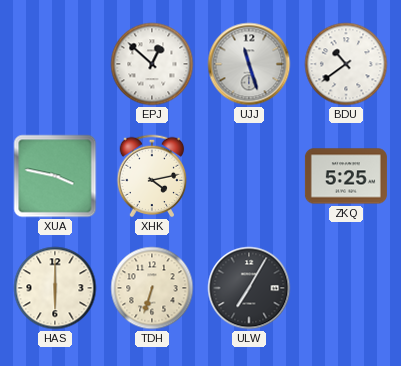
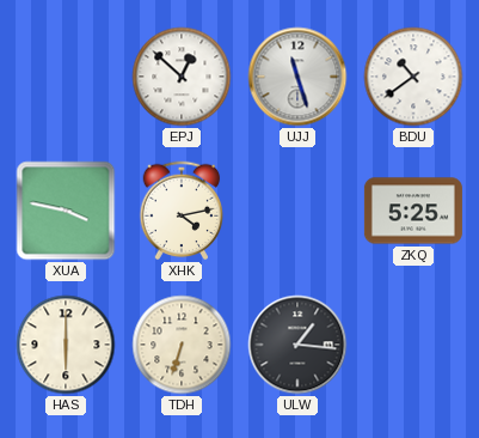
ULW: 7:05 -> 1:16 (297, 345)
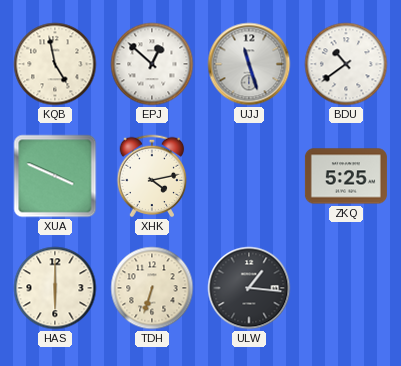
KQB: none -> 4:58 (55, 64)
XUA: 3:47 -> 3:49 (55, 176)
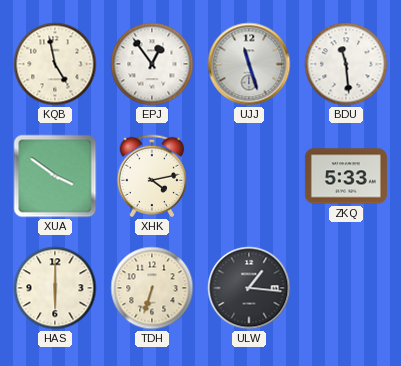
EPJ: 12:52 -> 12:54 (152, 64)
BDU: 10:39 -> 11:29 (346, 64)
XUA: 3:49 -> 3:51 (55, 176)
ZKQ: 5:25 -> 5:33 (346, 176)
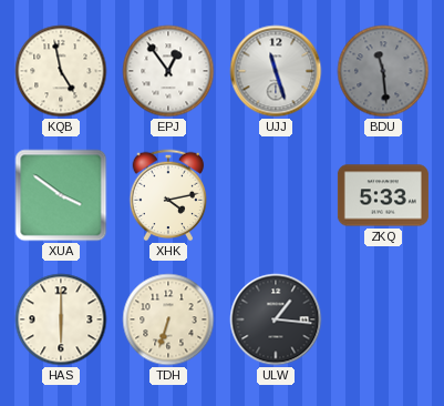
BDU dial: white -> grey (383, 71)
